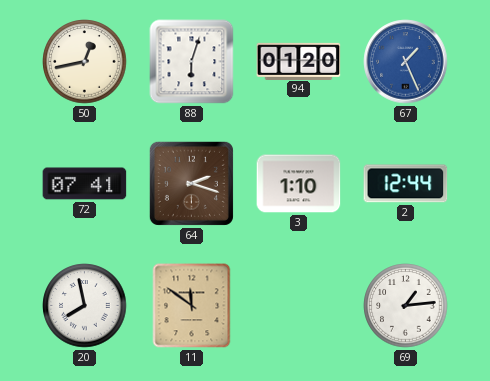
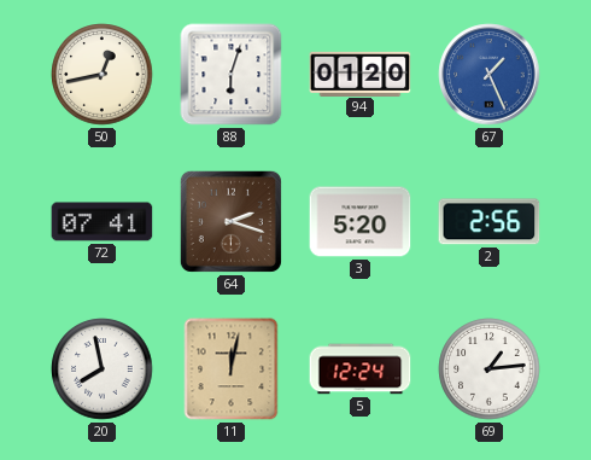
3: 1:10 -> 5:20 (361, 222)
2: 12:44 -> 2:56 (490, 222)
11: 11:51 -> 12:02 (232, 369)
5: none -> 12:24 (361, 369)
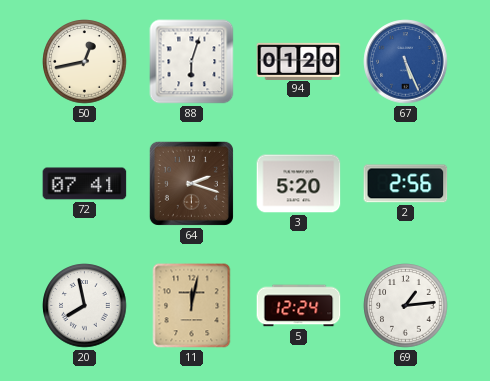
67: 1:26 -> 5:26 (406, 62)
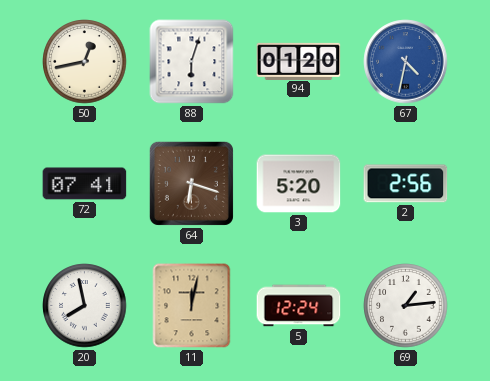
67: 5:26 -> 4:32 (406, 62)
64: 2:18 -> 6:18 (191, 183)
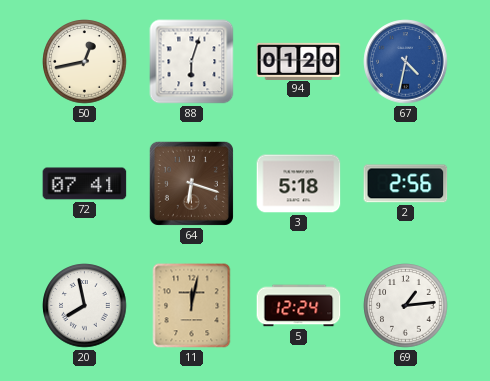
3: 5:20 -> 5:18 (299, 184)
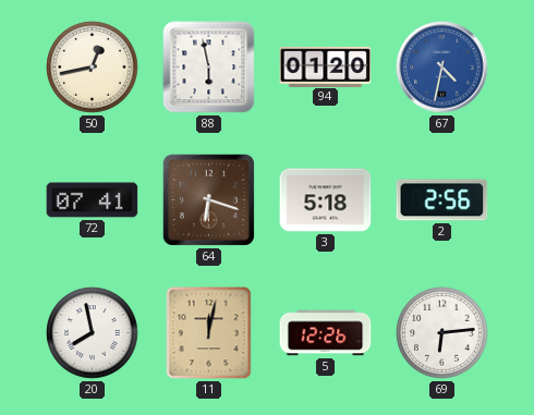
88: 6:03 -> 5:58 (209, 68)
5: 12:24 -> 12:26 (326, 333)
69: 1:14 -> 6:14 (442, 333)
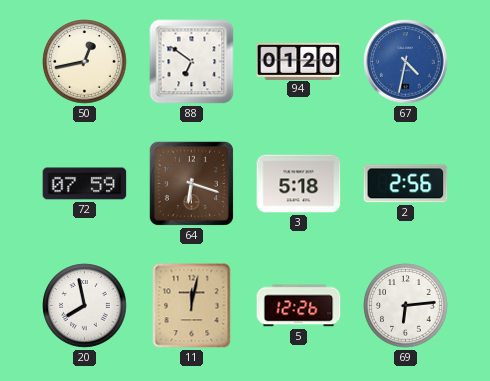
88: 5:58 -> 6:51 (192, 62)
72: 07:41 -> 07:59 (85, 184)
